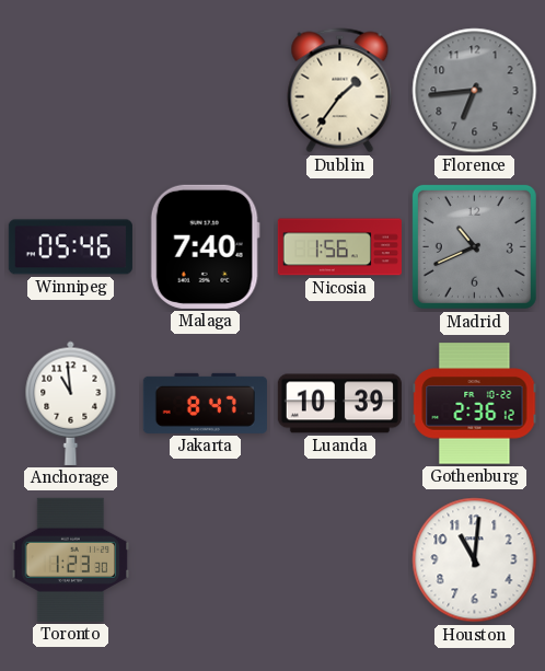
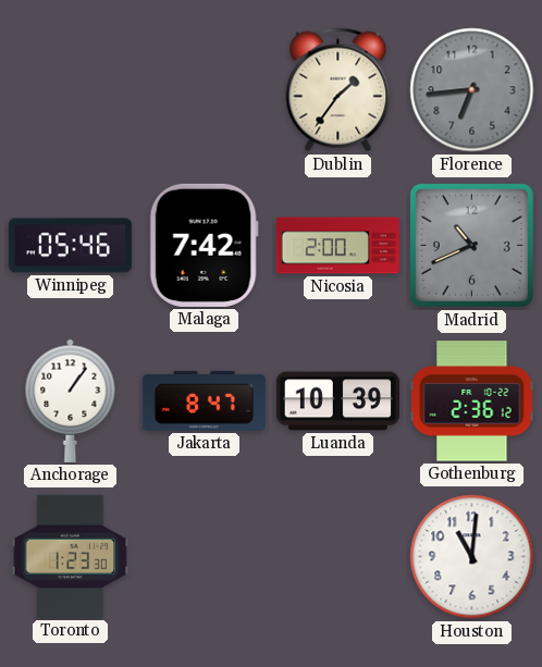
Malaga: 7:40 -> 7:42 (204, 245)
Nicosia: 1:56 -> 2:00 (337, 246)
Anchorage: 10:59 -> 1:06 (71, 400)
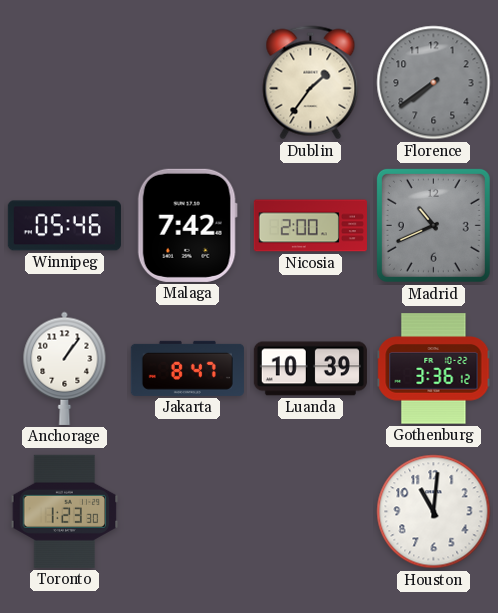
Florence: 6:44 -> 7:39 (434, 83)
Gothenburg: 2:36 -> 3:36 (434, 369)
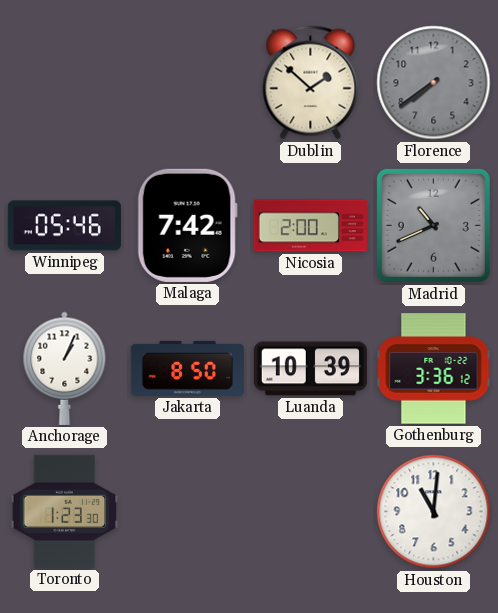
Dublin: 1:36 -> 1:52 (311, 83)
Anchorage: 1:06 -> 1:04 (65, 368)
Jakarta: 8:47 -> 8:50 (187, 368)
